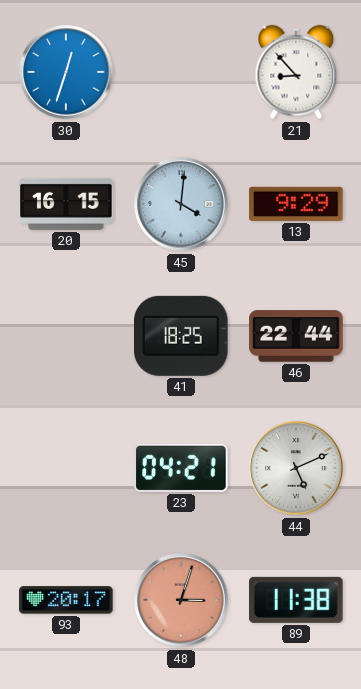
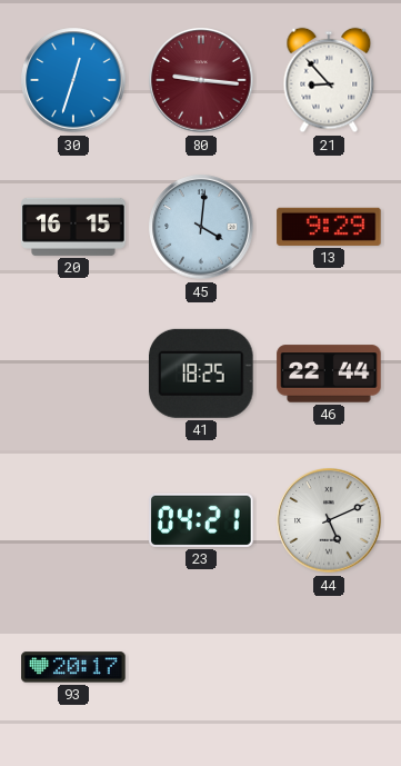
80: none -> 9:16 (201, 80)
48: 3:03 -> none (181, 600)
89: 11:38 -> none (296, 600)
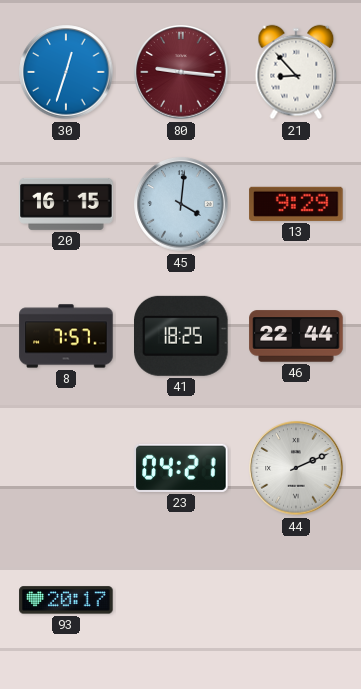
8: none -> 7:57 (66, 336)
44: 5:11 -> 2:11 (296, 468)
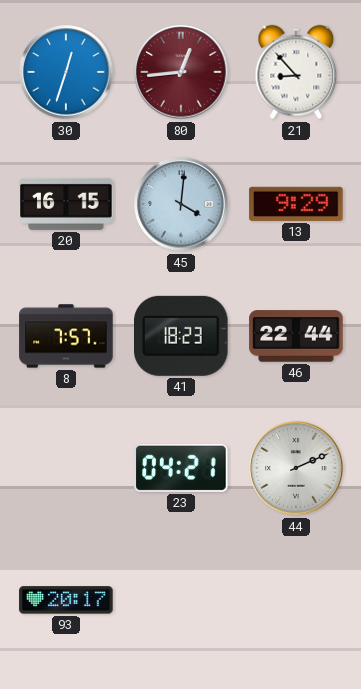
80: 9:16 -> 12:44 (181, 72)
41: 18:25 -> 18:23 (182, 336)
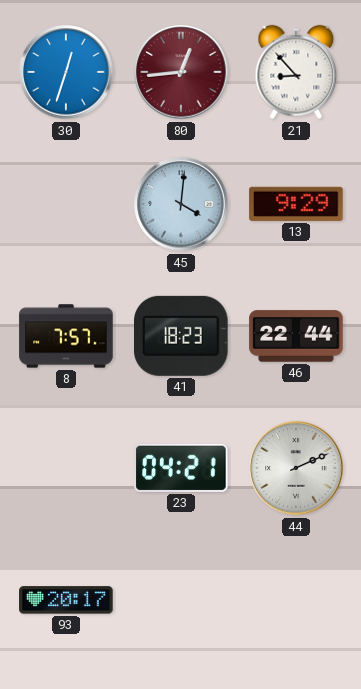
20: 16:15 -> none (66, 204)
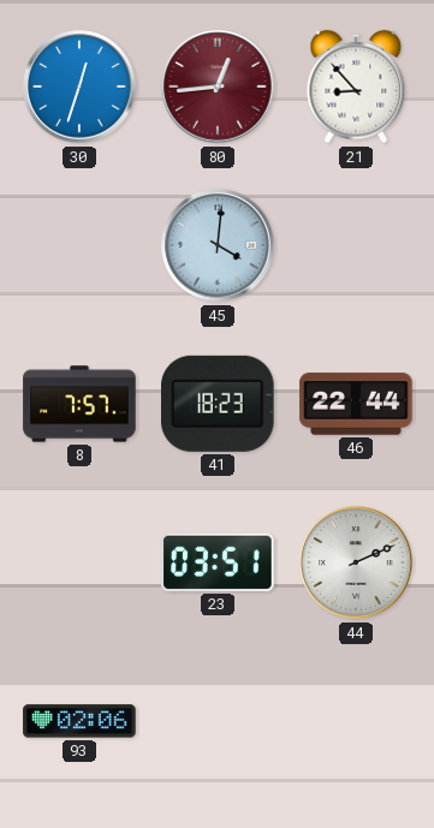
13: 9:29 -> none (296, 204)
23: 04:21 -> 03:51 (218, 562)
93: 20:17 -> 02:06 (79, 721)
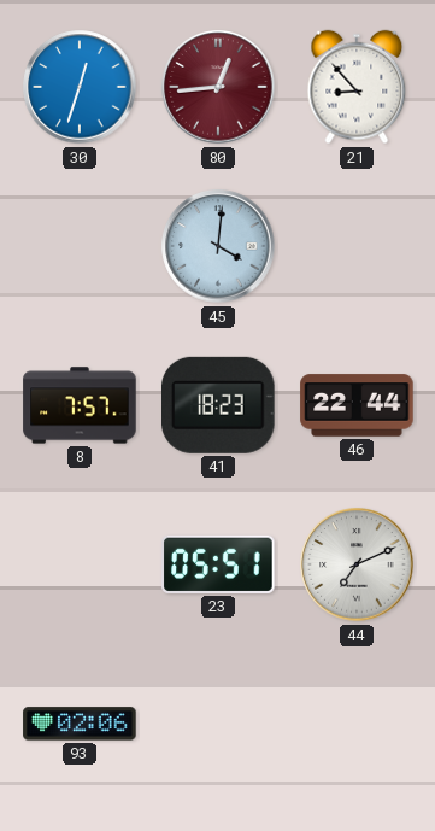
23: 03:51 -> 05:51 (218, 564)
44: 2:11 -> 7:11 (357, 564)
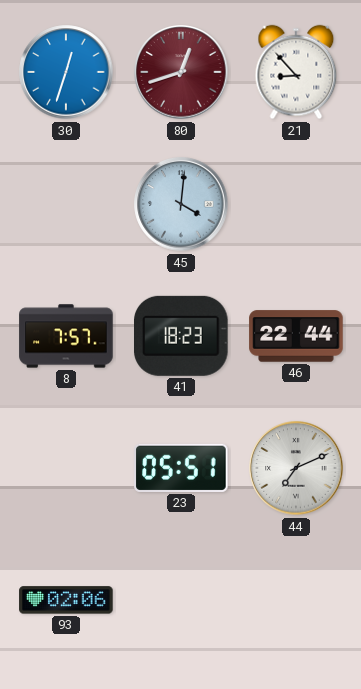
80: 12:44 -> 12:42 (181, 72)
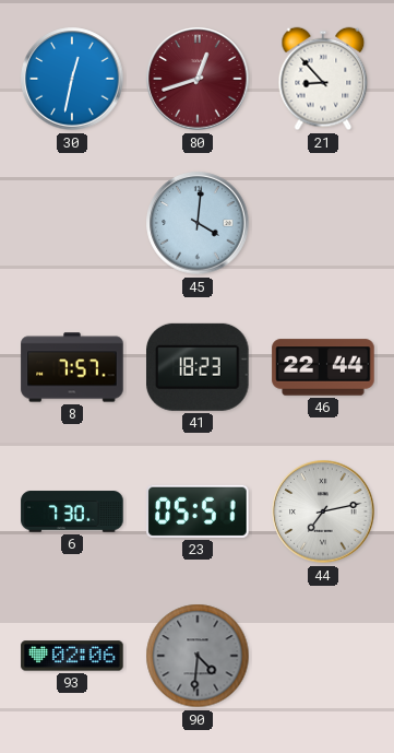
30: 12:33 -> 12:32 (72, 79)
6: none -> 7:30 (72, 511)
44: 7:11 -> 7:13 (323, 511)
90: none -> 4:31 (198, 656)
